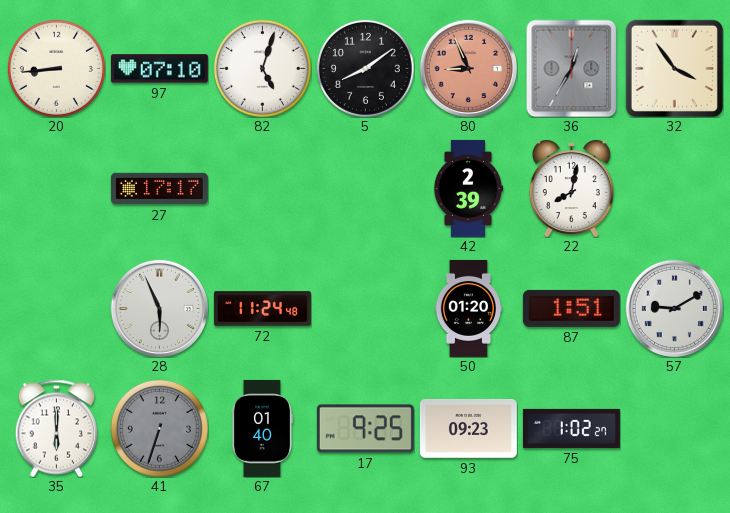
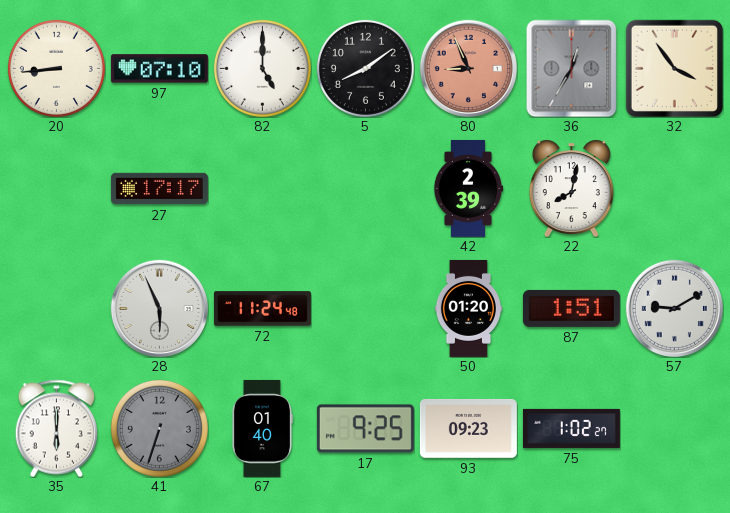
82: 5:03 -> 5:00 (262, 68)
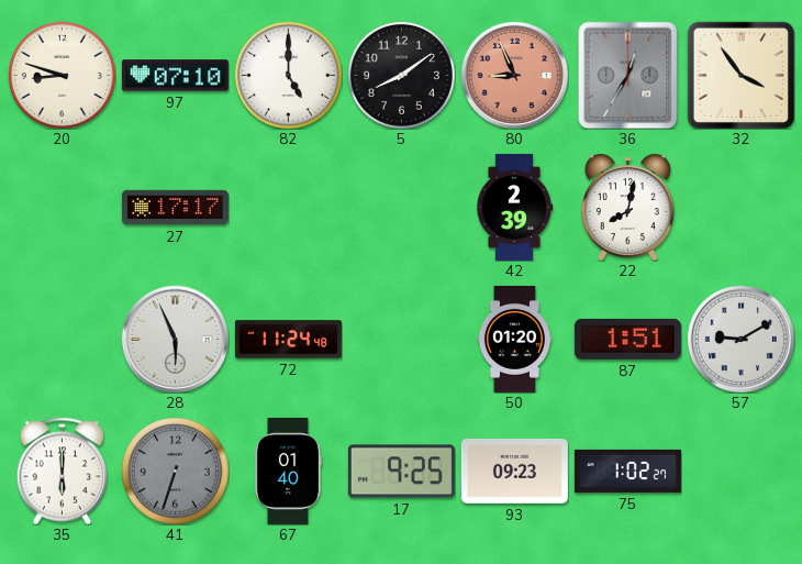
20: 8:44 -> 8:48 (62, 75)
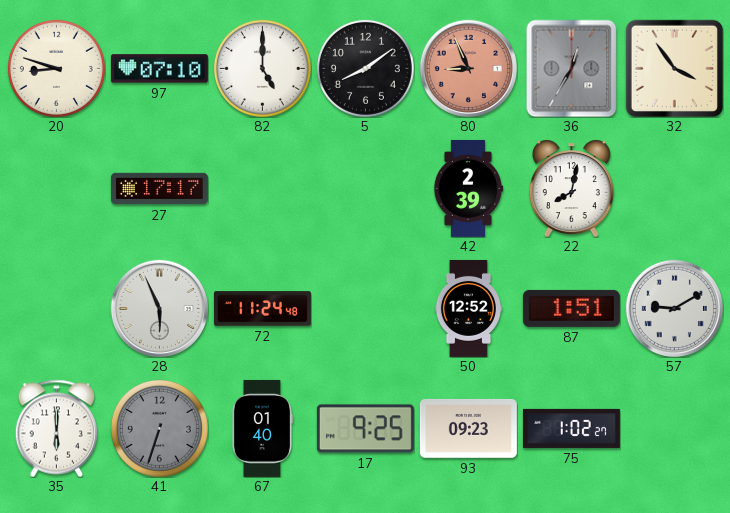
50: 01:20 -> 12:52 (468, 308)
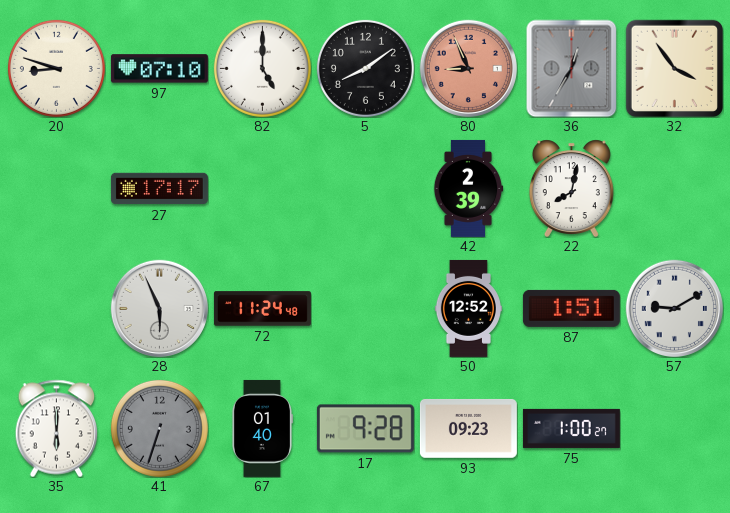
17: 9:25 -> 9:28 (365, 429)
75: 1:02 -> 1:00 (571, 428)
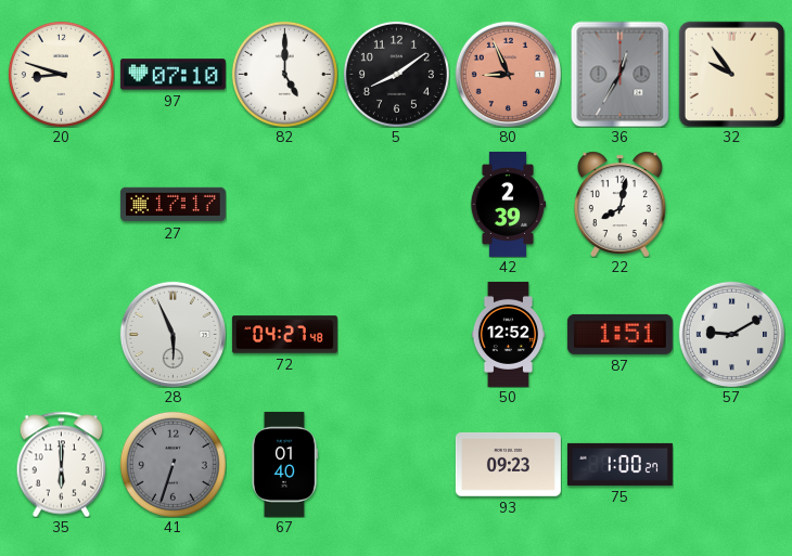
32: 3:54 -> 9:54 (731, 74)
72: 11:24 -> 04:27 (284, 335)
17: 9:28 -> none (365, 429)
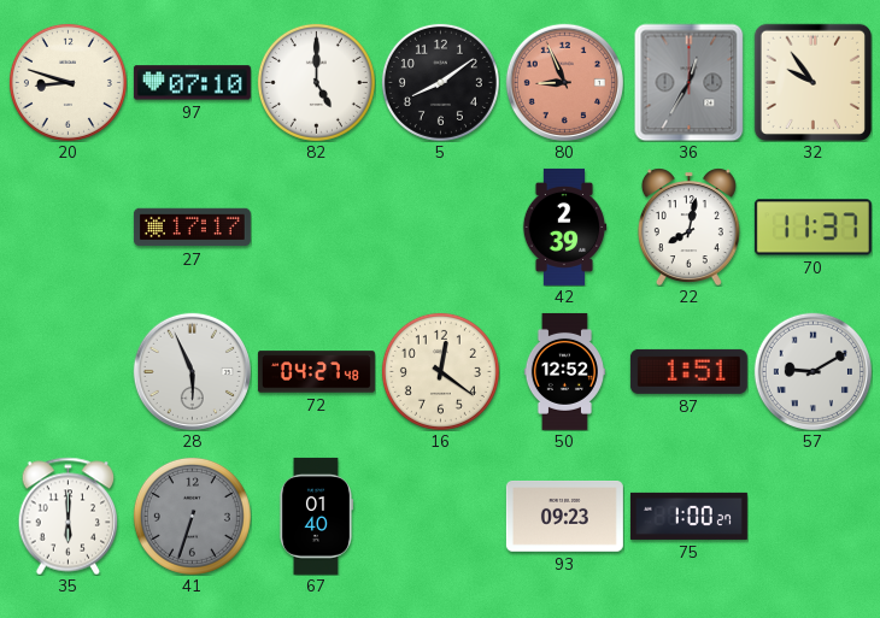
70: none -> 11:37 (812, 228)
16: none -> 12:21 (440, 371)
